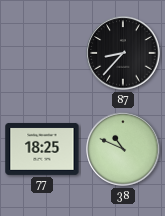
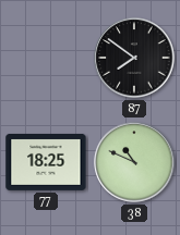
87: 8:37 -> 7:51 (134, 58)
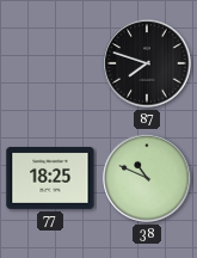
87: 7:51 -> 7:48 (147, 63)
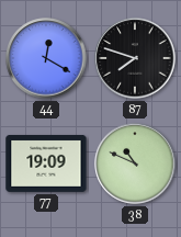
44: none -> 12:20 (46, 58)
77: 18:25 -> 19:09 (46, 163)
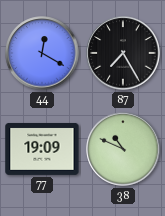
87: 7:48 -> 7:25 (123, 53)
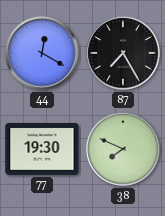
77: 19:09 -> 19:30 (42, 149)
38: 10:49 -> 7:49 (123, 149)
